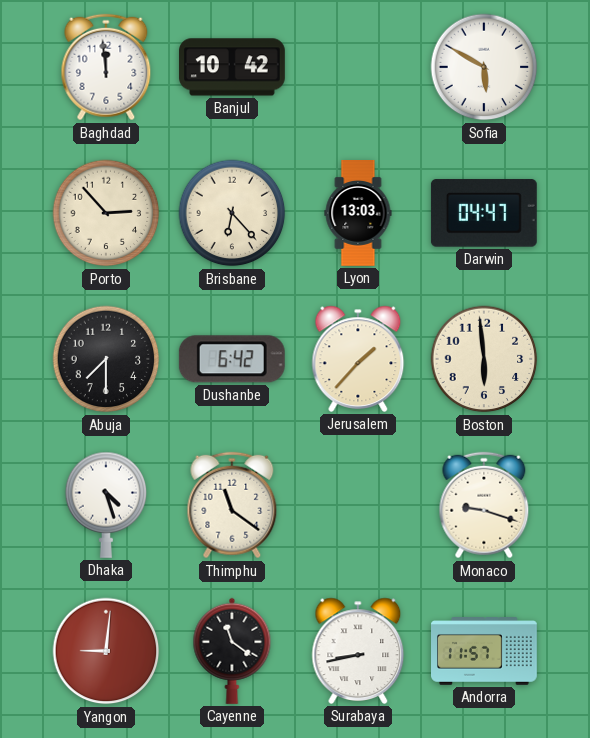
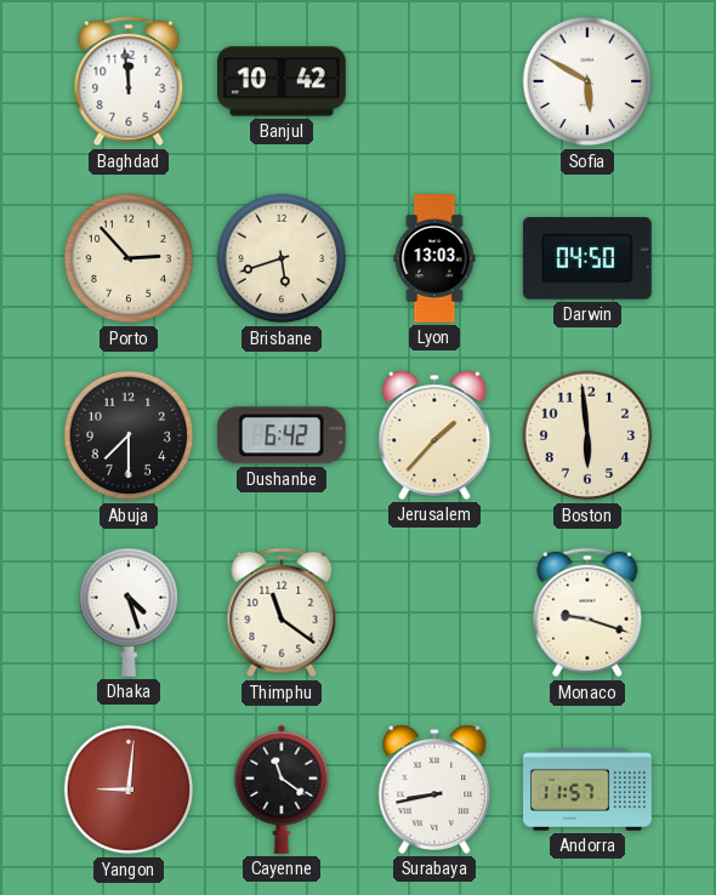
Brisbane: 6:23 -> 5:42 (282, 258)
Darwin: 04:47 -> 04:50 (587, 258)
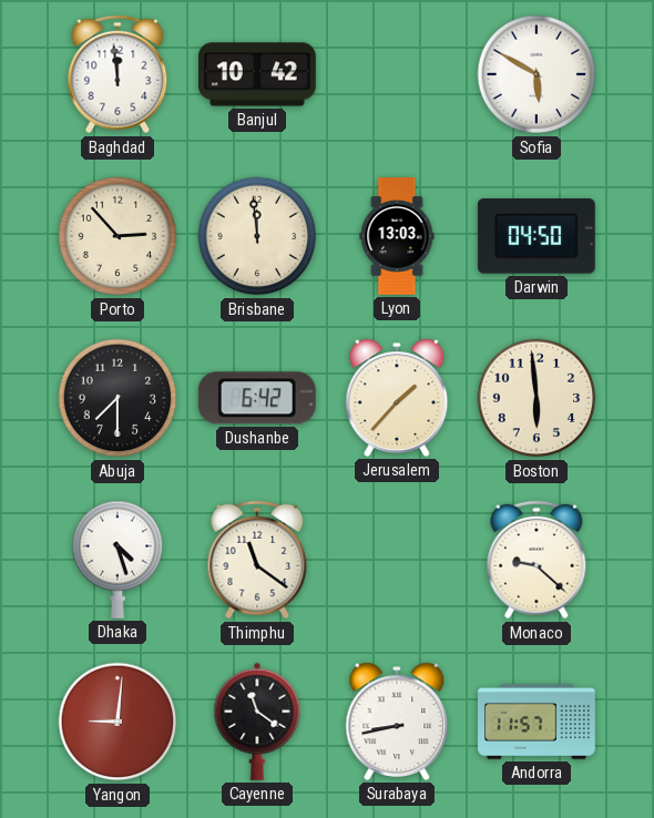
Brisbane: 5:42 -> 11:59 (257, 236)
Monaco: 9:18 -> 9:22 (537, 560)
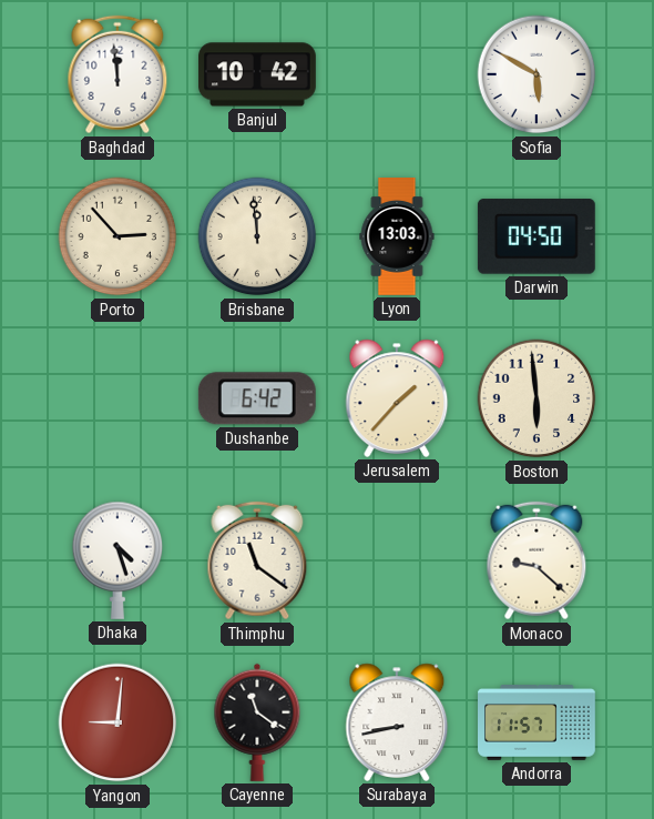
Abuja: 7:30 -> none (117, 398)
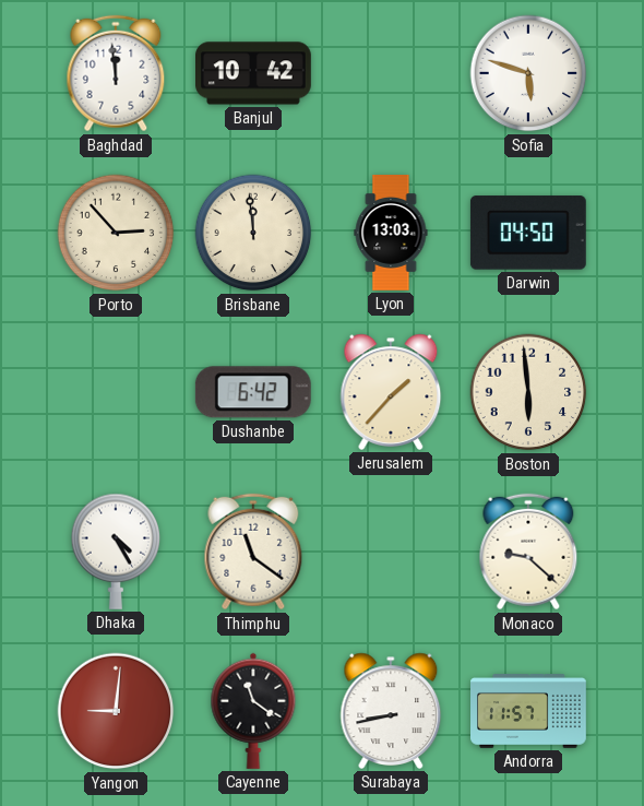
Sofia: 5:50 -> 5:48 (528, 73)
Dhaka: 4:27 -> 4:25 (116, 552)
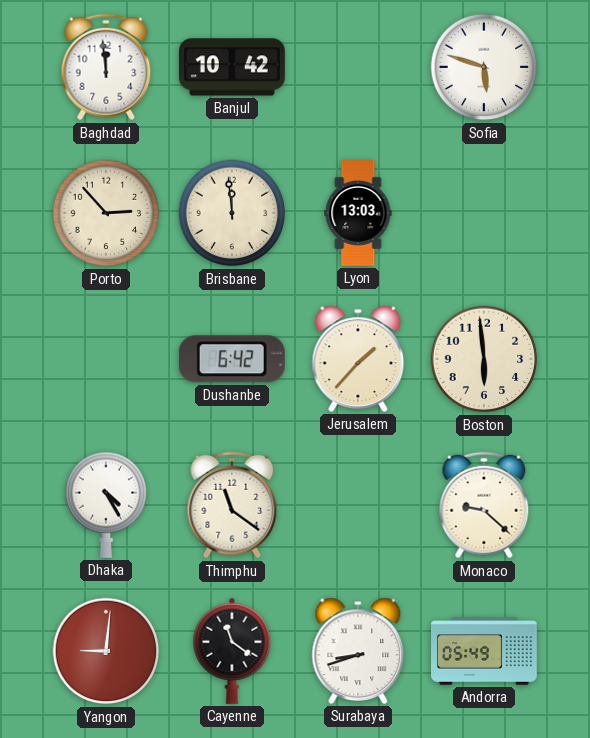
Darwin: 04:50 -> none (528, 233)
Surabaya: 8:43 -> 8:42 (358, 651)
Andorra: 11:57 -> 05:49 (485, 652)
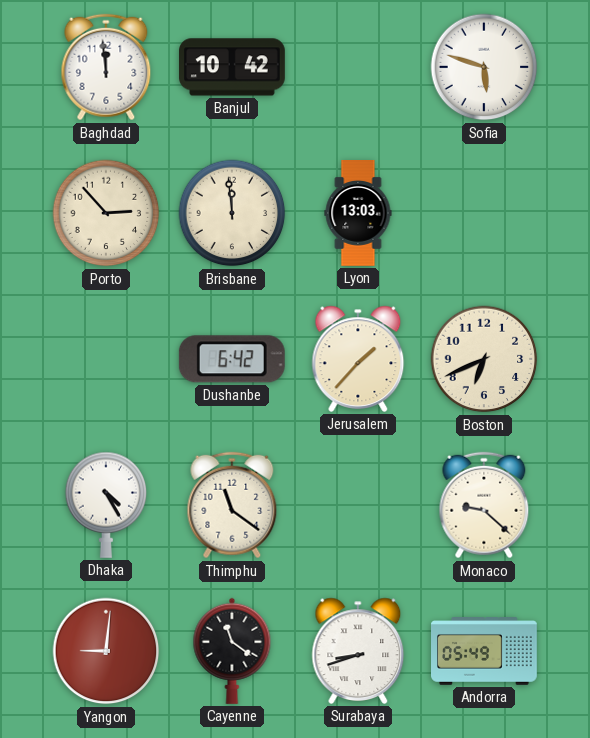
Boston: 5:59 -> 6:41 (484, 359)
